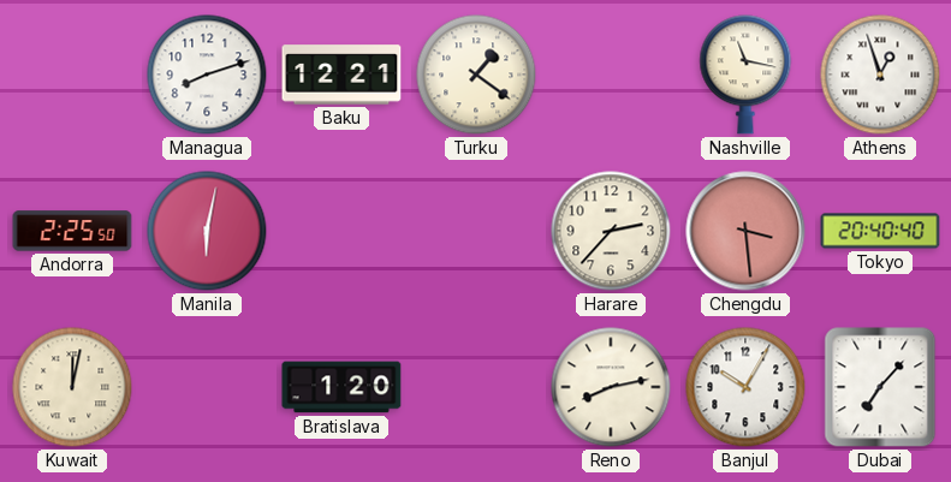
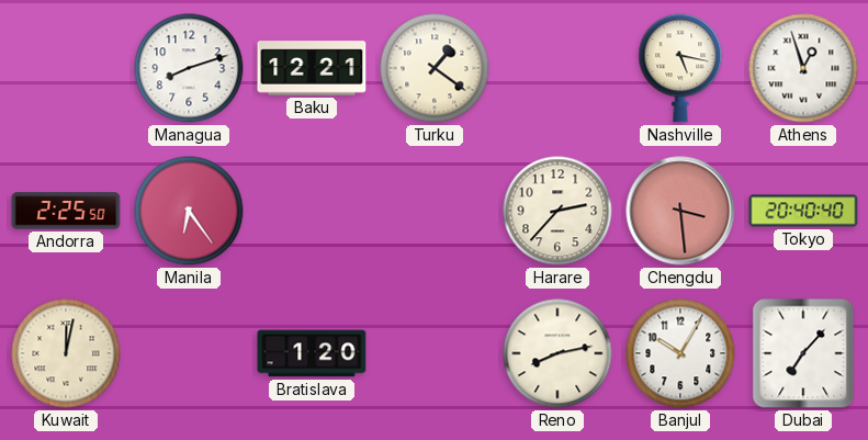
Nashville: 11:17 -> 5:17 (680, 68)
Manila: 6:02 -> 6:24 (189, 211)
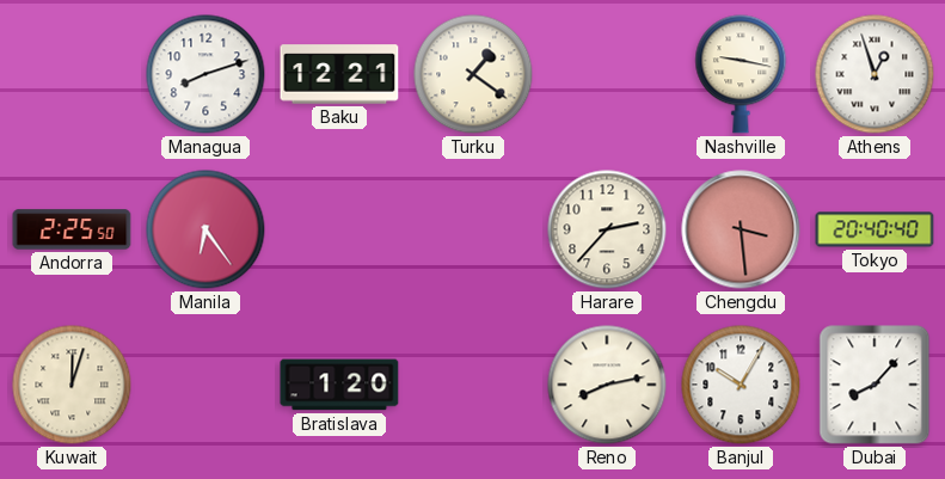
Nashville: 5:17 -> 9:17 (741, 74)
Kuwait: 12:02 -> 12:03 (72, 385)
Dubai: 7:07 -> 8:07 (875, 385)
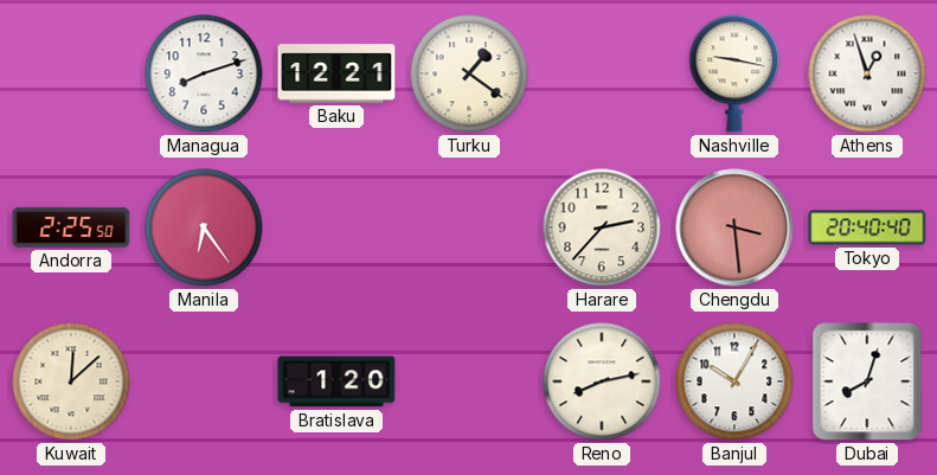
Kuwait: 12:03 -> 12:08 (71, 381)
Dubai: 8:07 -> 8:03 (867, 381)
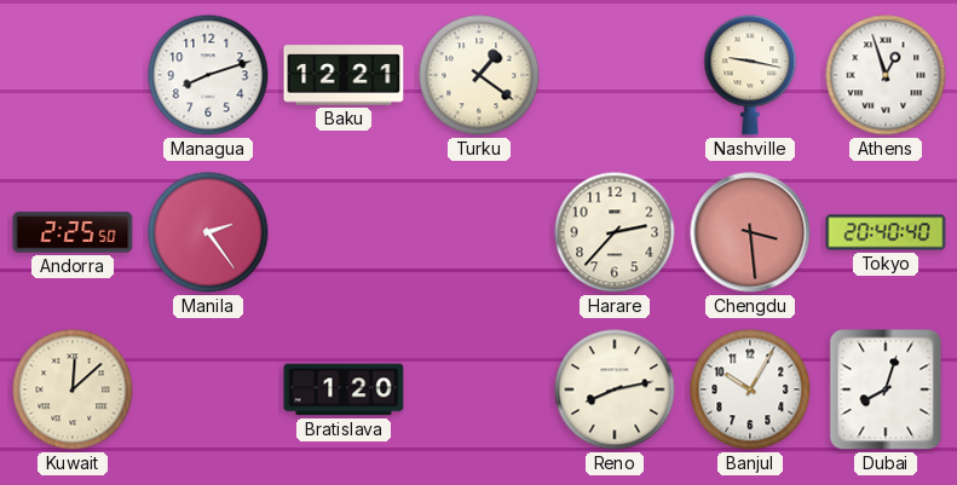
Manila: 6:24 -> 2:24 (208, 232)
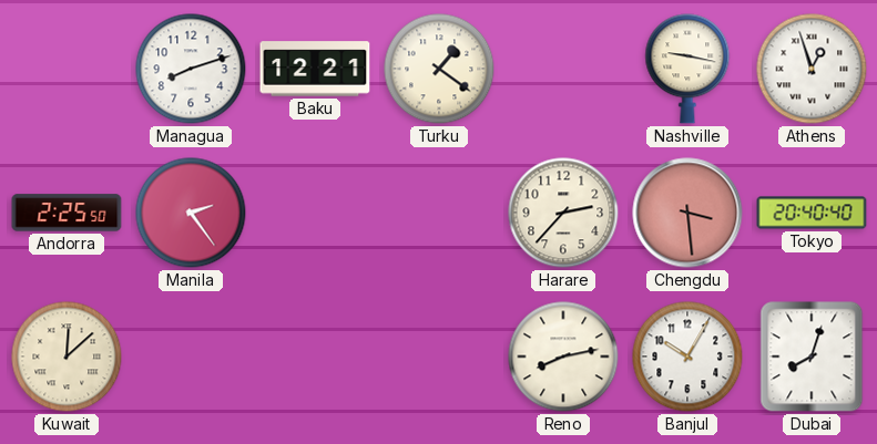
Bratislava: 1:20 -> none (344, 389)
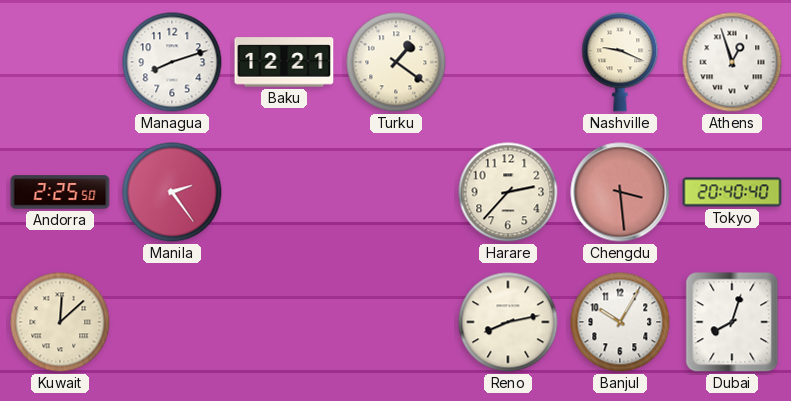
Nashville: 9:17 -> 9:19 (620, 62)
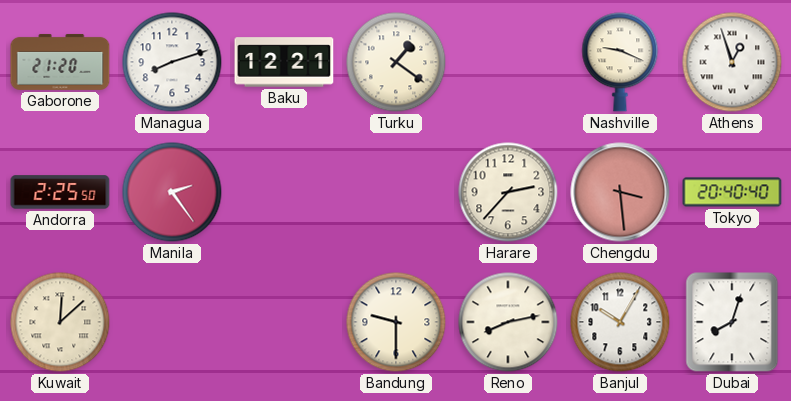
Gaborone: none -> 21:20 (60, 62)
Bandung: none -> 9:30 (396, 322)
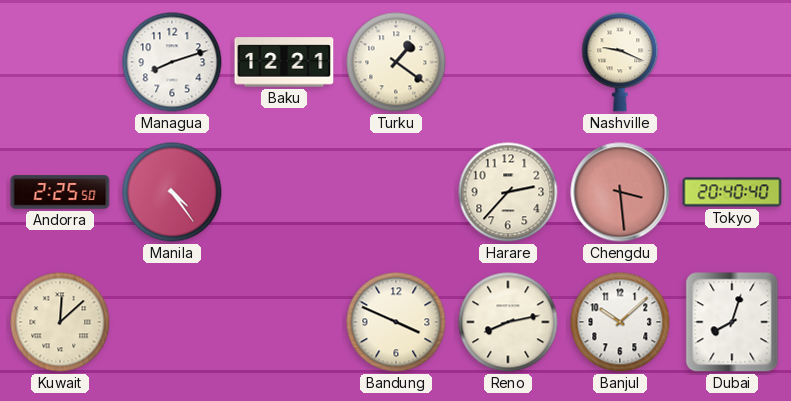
Gaborone: 21:20 -> none (60, 62)
Athens: 12:57 -> none (732, 62)
Manila: 2:24 -> 4:24 (172, 192)
Bandung: 9:30 -> 3:49 (396, 322)
Banjul: 10:05 -> 10:08 (620, 322)
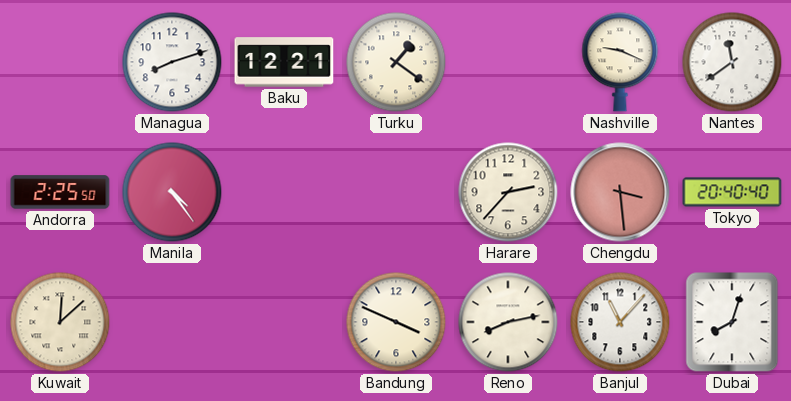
Nantes: none -> 11:39 (732, 62)
Banjul: 10:08 -> 11:07 (620, 322)
